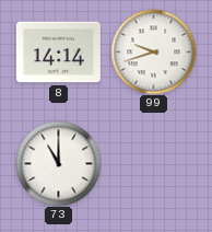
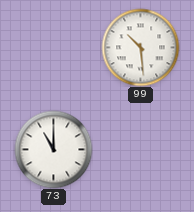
8: 14:14 -> none (58, 53)
99: 9:42 -> 10:29 (140, 47)
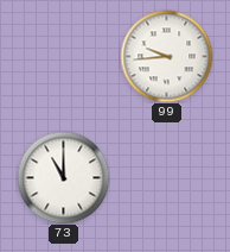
99: 10:29 -> 9:44 (166, 56)
